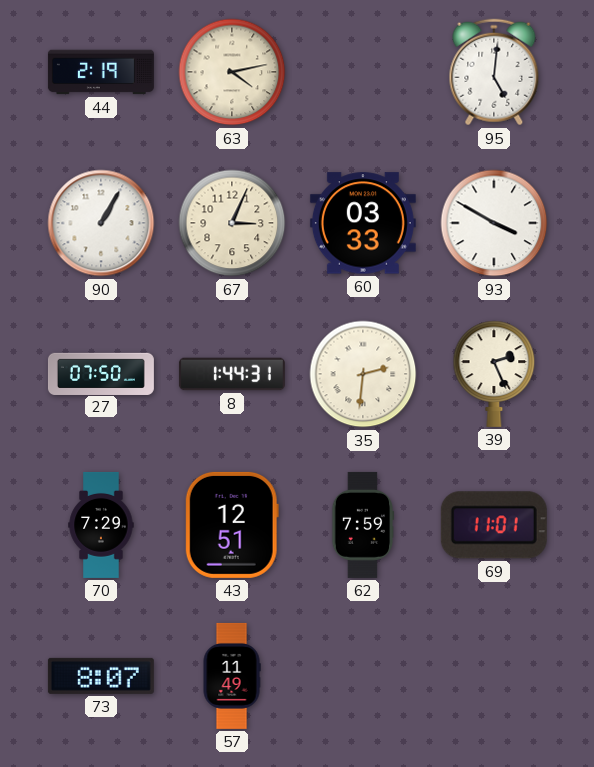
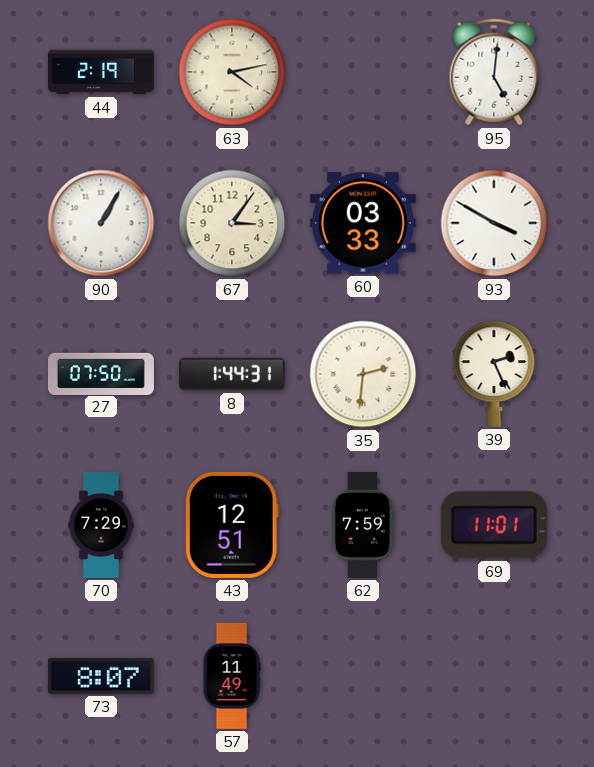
67: 3:04 -> 3:06 (232, 223)
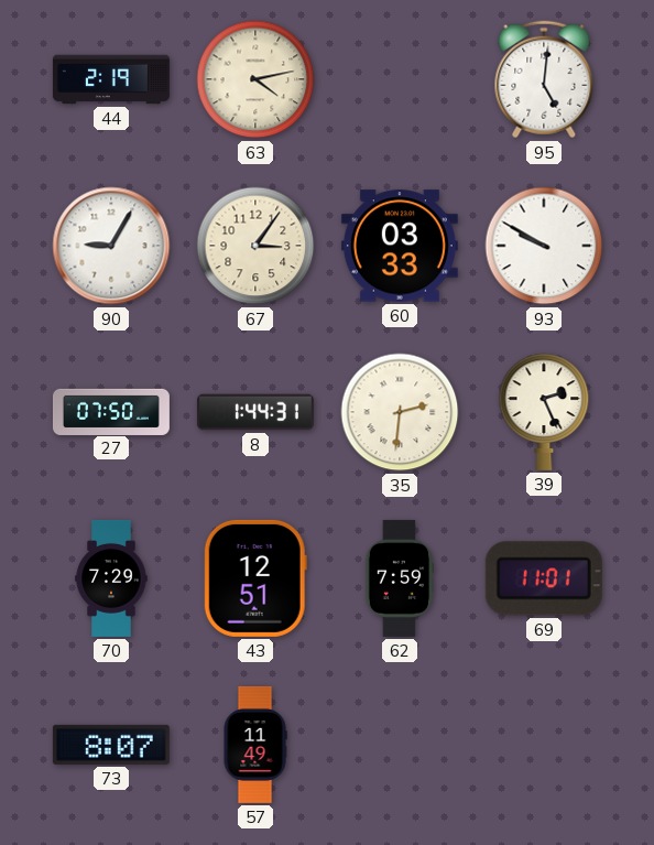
90: 1:05 -> 9:05 (111, 246)
93: 3:50 -> 9:50 (544, 246)
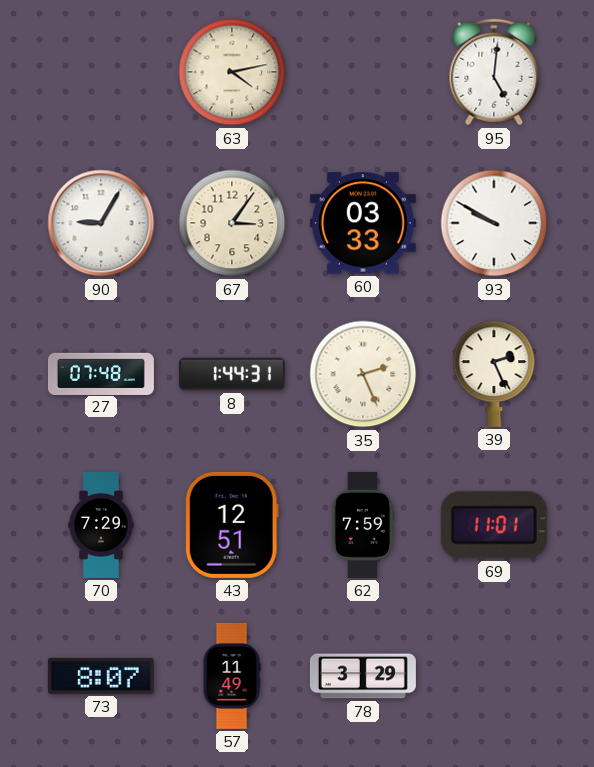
44: 2:19 -> none (111, 79)
27: 07:50 -> 07:48 (101, 373)
35: 2:31 -> 2:26 (363, 374)
78: none -> 3:29 (363, 676)
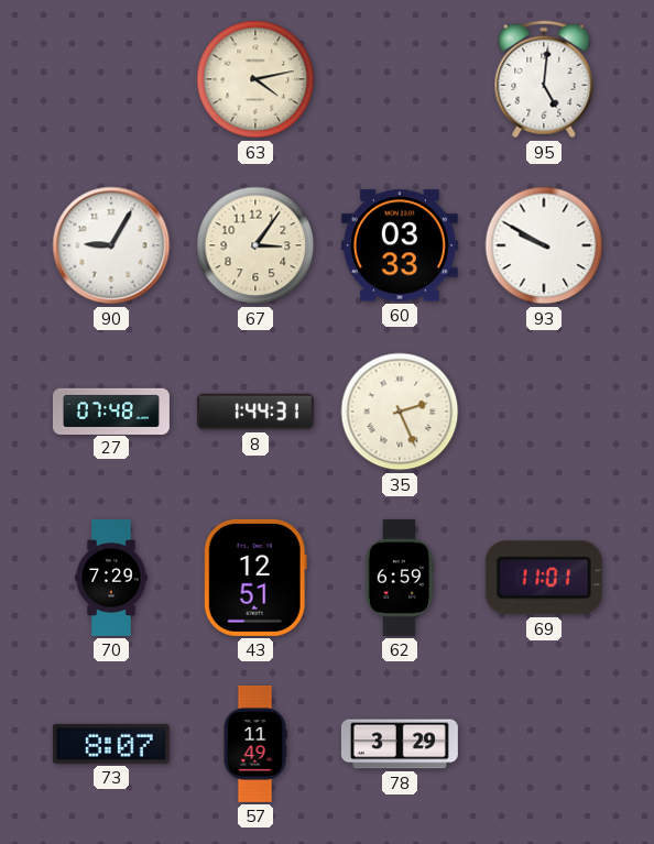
39: 2:26 -> none (494, 374)
62: 7:59 -> 6:59 (400, 578)
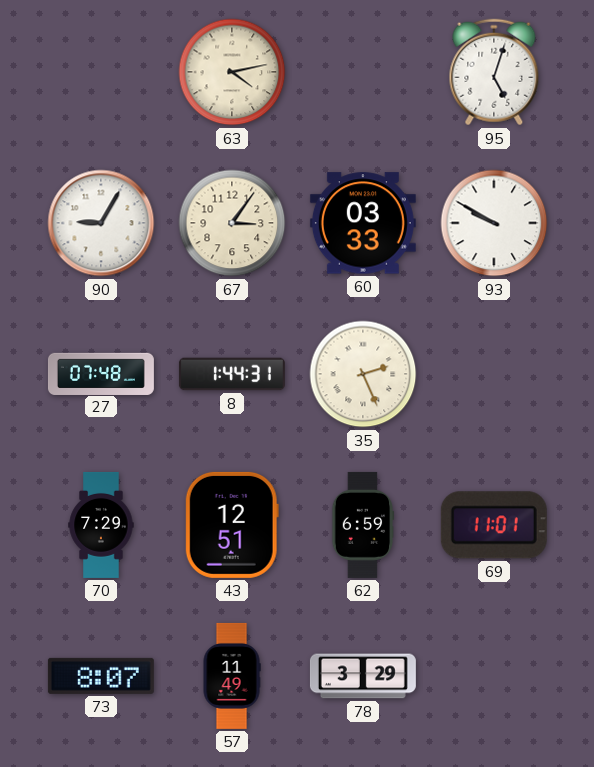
95: 5:01 -> 5:03 (494, 72)
